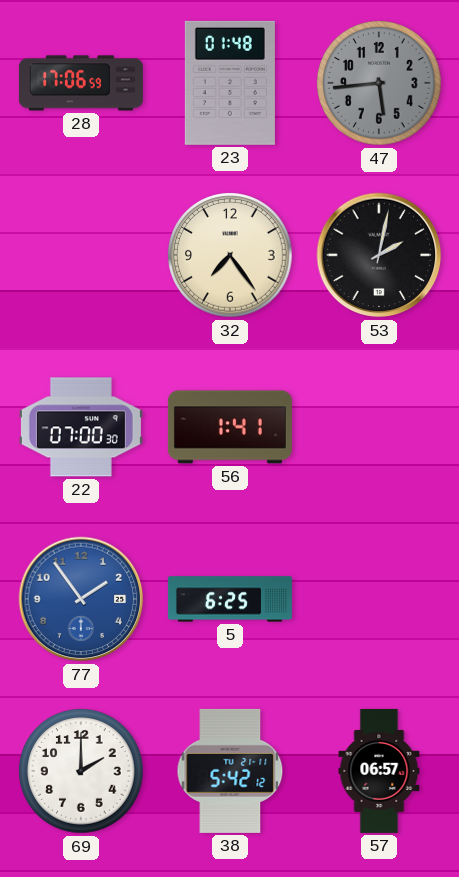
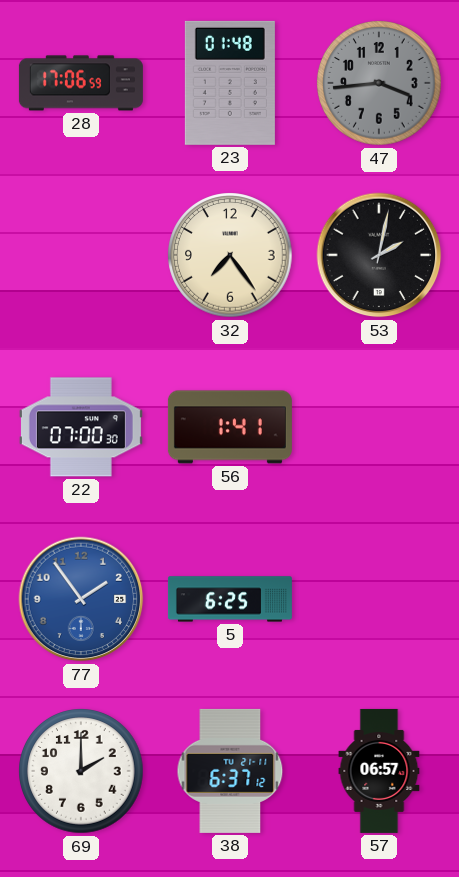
47: 5:44 -> 3:44 (379, 83)
38: 5:42 -> 6:37 (230, 771)
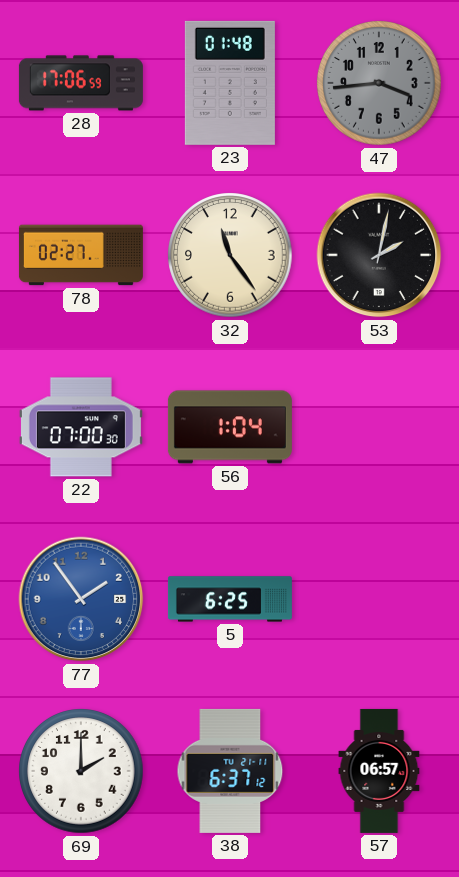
78: none -> 02:27 (81, 255)
32: 7:24 -> 11:24 (230, 255)
56: 1:41 -> 1:04 (230, 427)
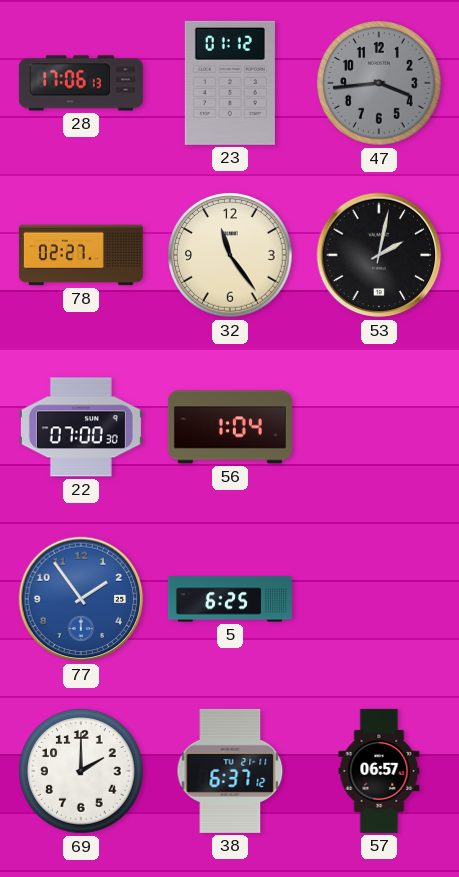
28: 17:06:59 -> 17:06:13 (81, 83)
23: 01:48 -> 01:12 (230, 83)
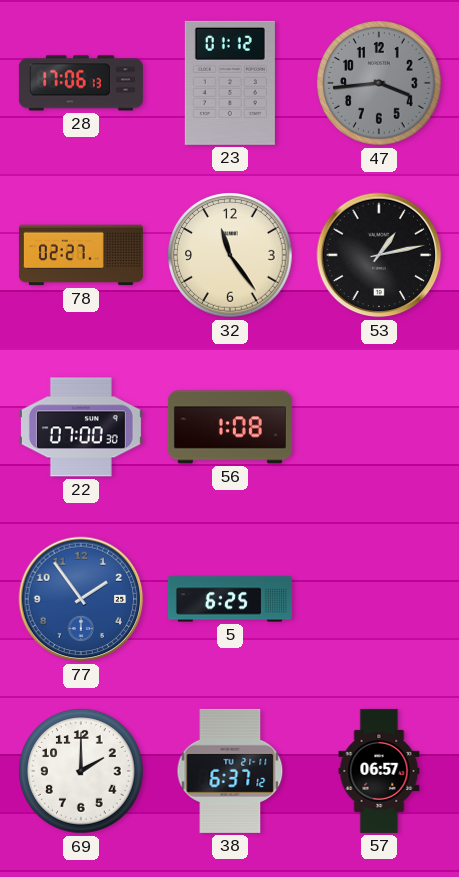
53: 2:02 -> 1:13 (379, 255)
56: 1:04 -> 1:08 (230, 427)
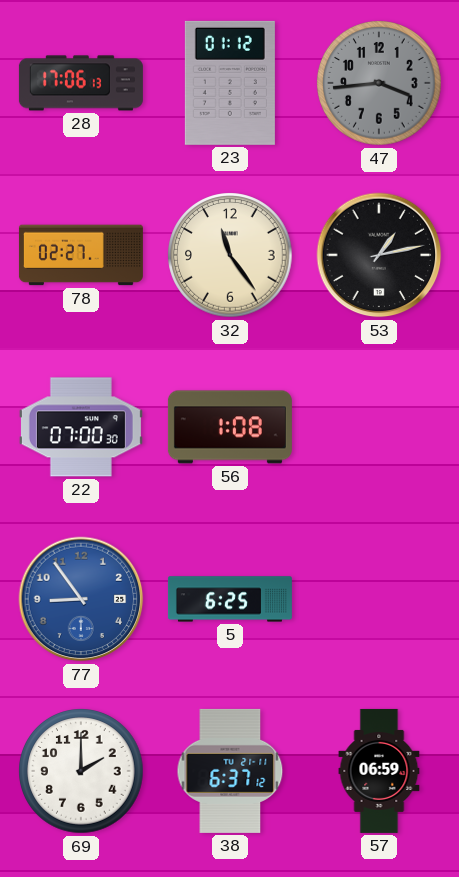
77: 1:54 -> 8:54 (81, 599)
57: 06:57 -> 06:59 (379, 771)
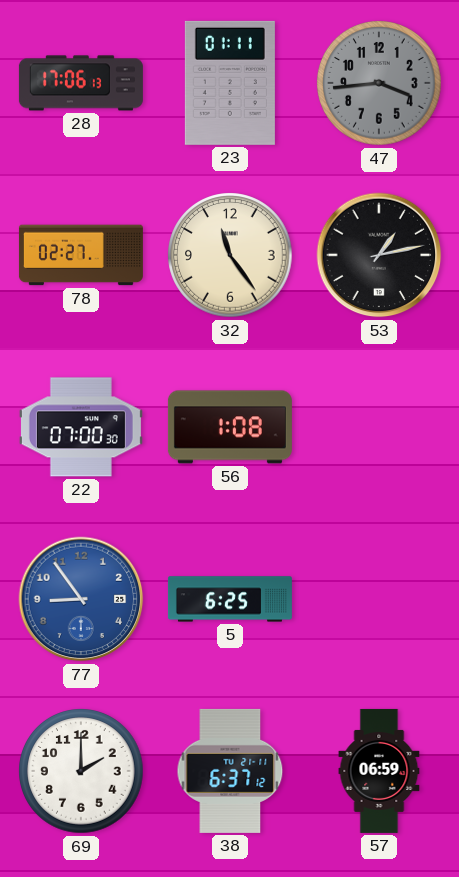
23: 01:12 -> 01:11 (230, 83)
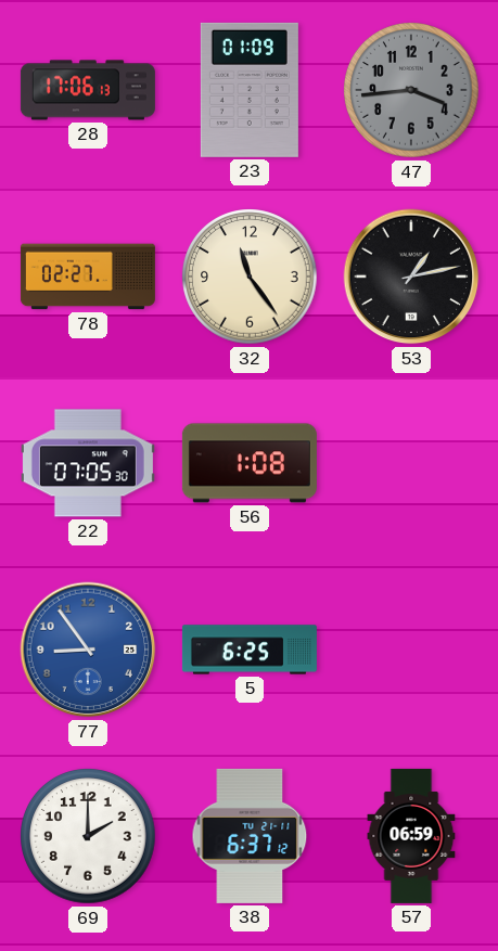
23: 01:11 -> 01:09 (250, 90)
22: 07:00 -> 07:05 (88, 463)
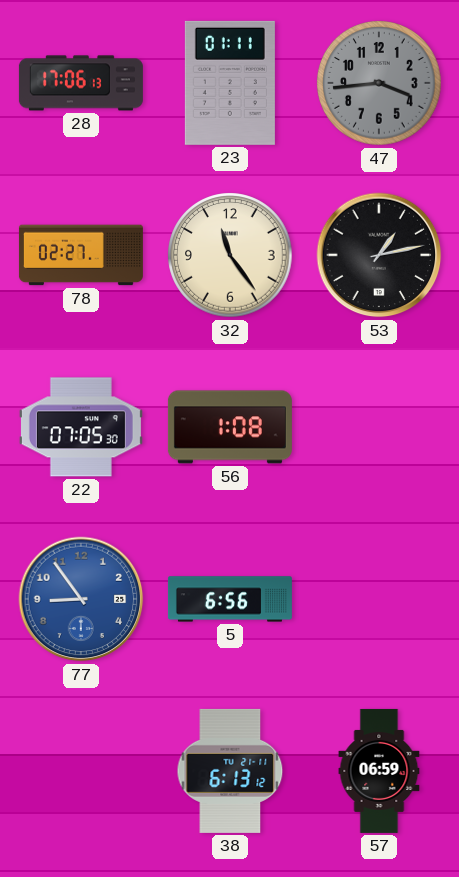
23: 01:09 -> 01:11 (230, 83)
5: 6:25 -> 6:56 (230, 599)
69: 2:00 -> none (88, 836)
38: 6:37 -> 6:13 (230, 771)
